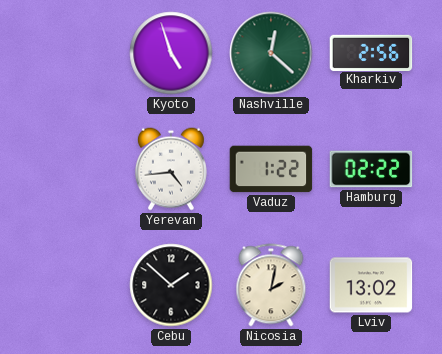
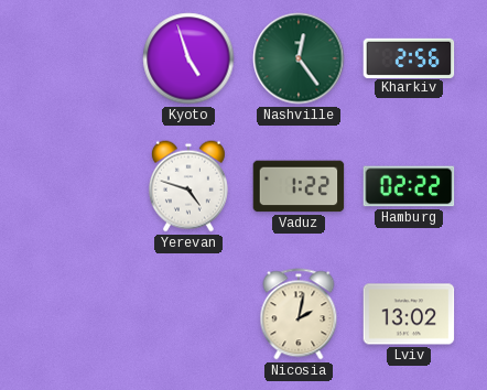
Nashville: 12:22 -> 12:24 (299, 58)
Yerevan: 4:44 -> 4:48 (188, 186)
Cebu: 1:52 -> none (171, 285)
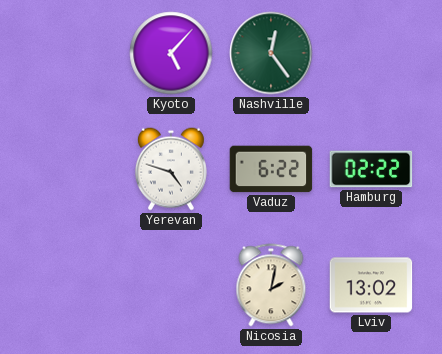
Kyoto: 4:57 -> 5:07 (171, 53)
Kharkiv: 2:56 -> none (409, 57)
Vaduz: 1:22 -> 6:22 (271, 169)
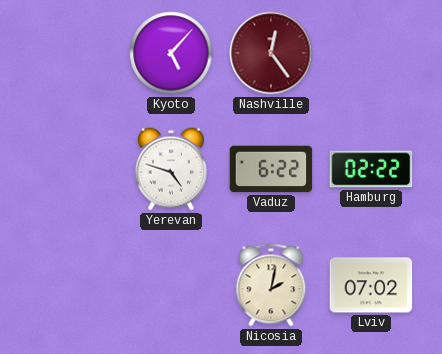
Nashville dial: green -> burgundy (271, 53)
Lviv: 13:02 -> 07:02 (371, 285)
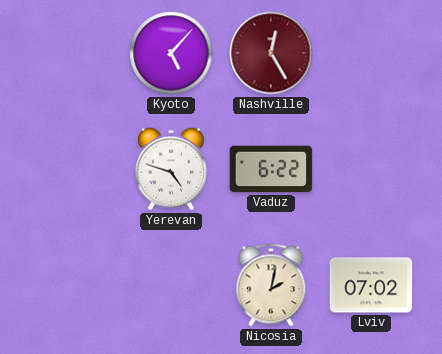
Nashville: 12:24 -> 12:25 (271, 53)
Hamburg: 02:22 -> none (371, 169)
